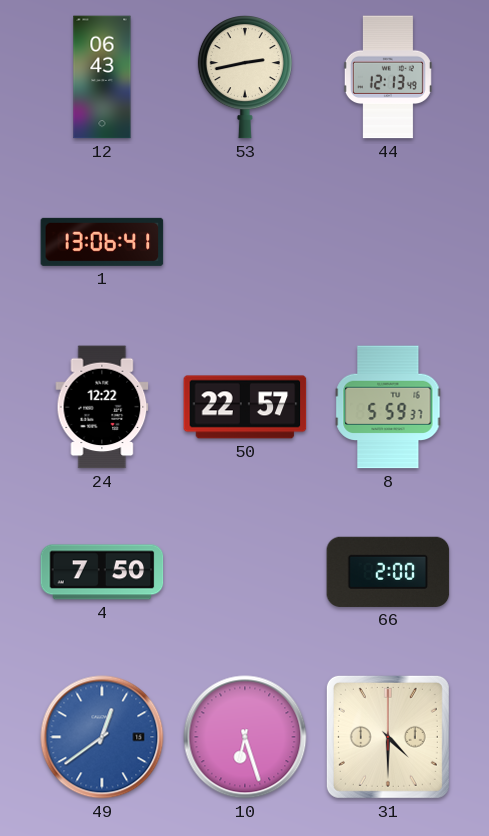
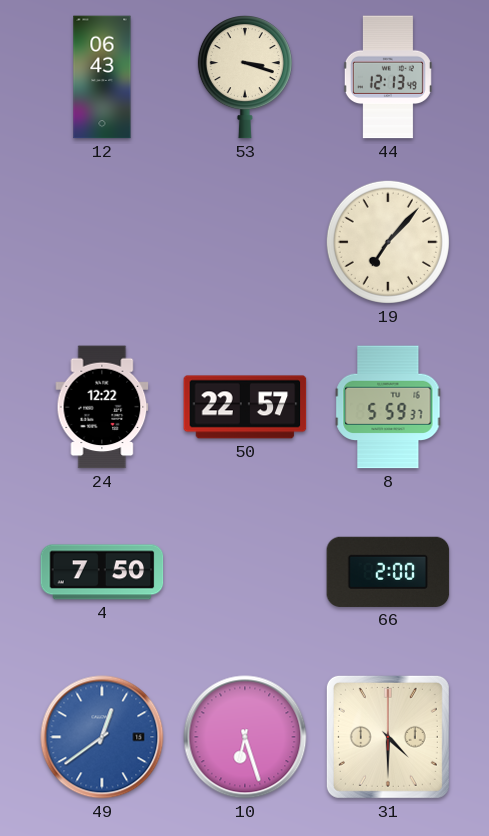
53: 2:43 -> 3:18 (245, 78)
1: 13:06 -> none (102, 242)
19: none -> 7:07 (388, 242)
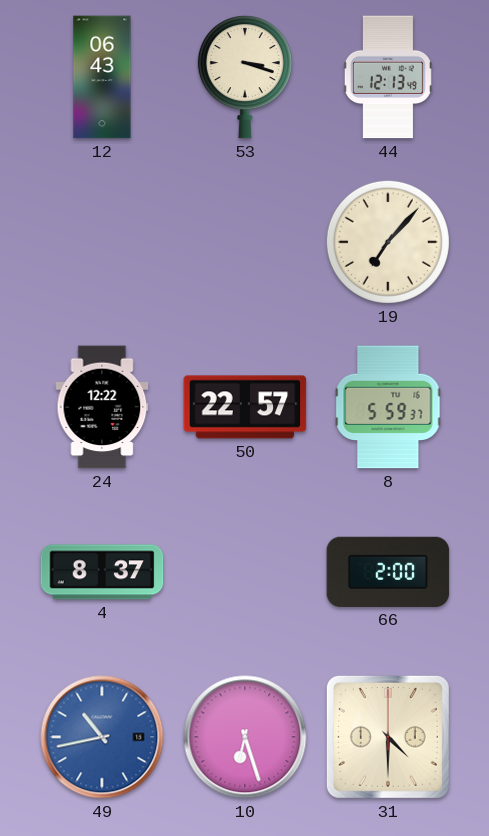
4: 7:50 -> 8:37 (102, 572)
49: 12:39 -> 10:43 (102, 737)
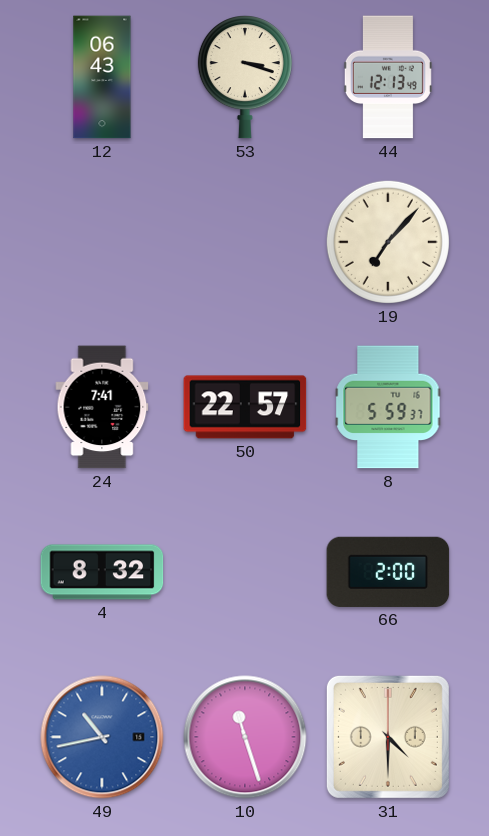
24: 12:22 -> 7:41 (102, 407)
4: 8:37 -> 8:32 (102, 572)
10: 6:27 -> 11:27 (245, 737)
